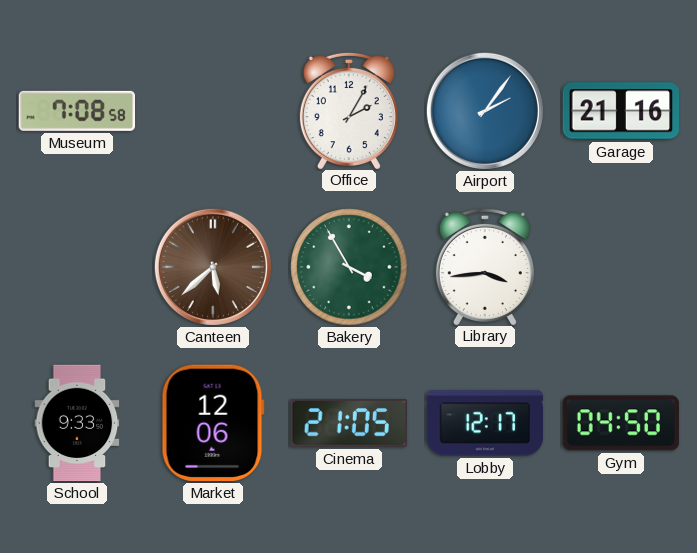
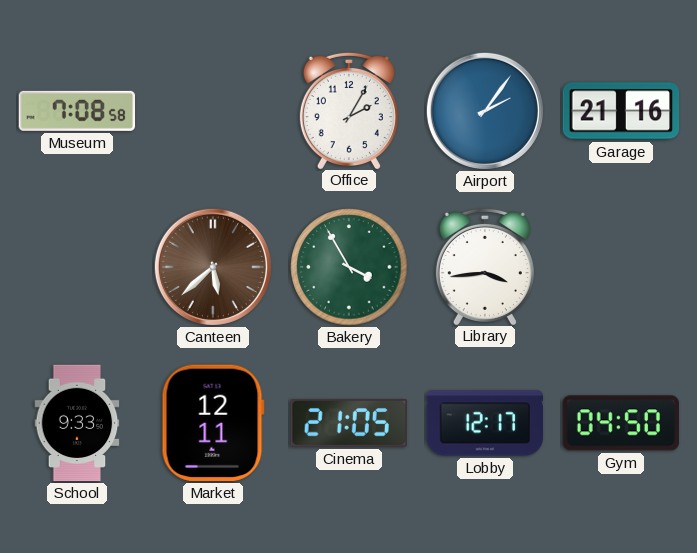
Market: 12:06 -> 12:11 (213, 423)
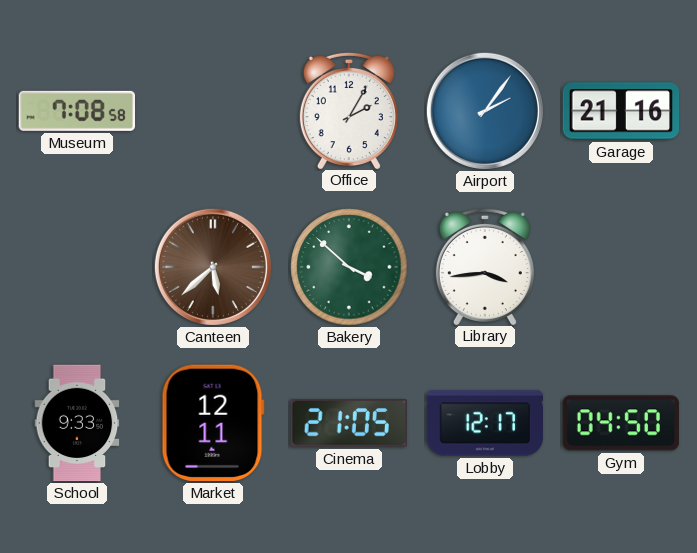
Bakery: 3:55 -> 3:52 (349, 267)
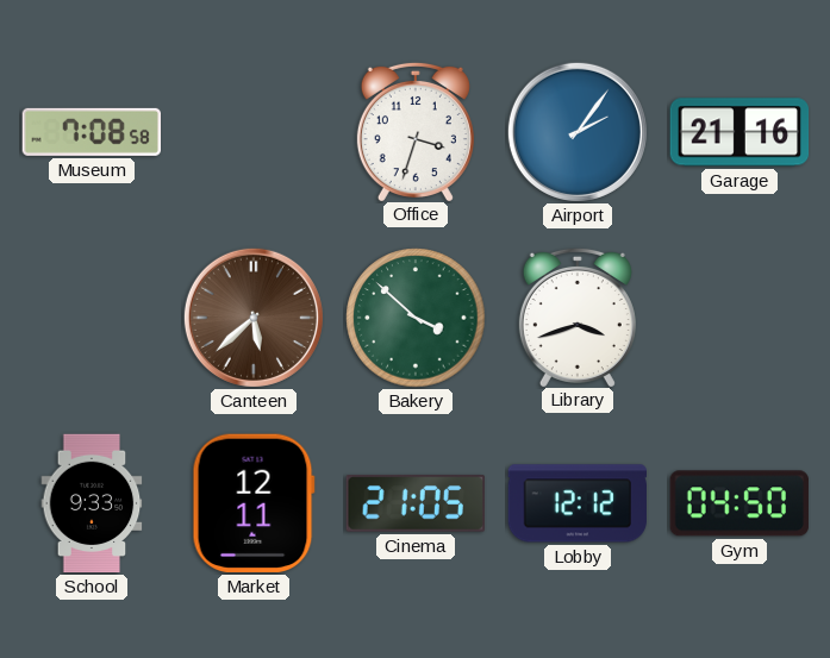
Office: 2:05 -> 3:33 (416, 131)
Library: 3:44 -> 3:42 (578, 317)
Lobby: 12:17 -> 12:12 (576, 503)
